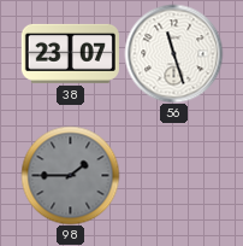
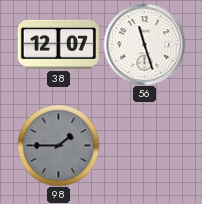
38: 23:07 -> 12:07 (58, 44)
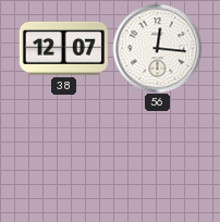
56: 11:27 -> 12:16 (157, 48)
98: 1:45 -> none (58, 145)
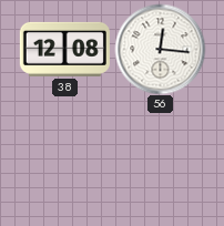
38: 12:07 -> 12:08 (64, 49)
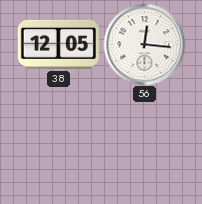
38: 12:08 -> 12:05 (58, 44)
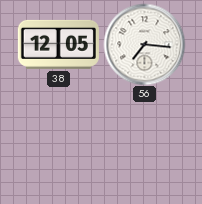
56: 12:16 -> 7:16 (144, 44)
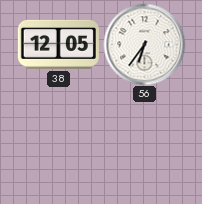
56: 7:16 -> 6:36 (144, 44)
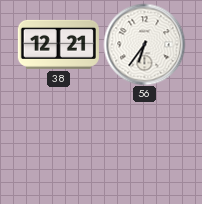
38: 12:05 -> 12:21 (58, 44)
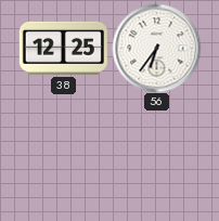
38: 12:21 -> 12:25 (63, 48)
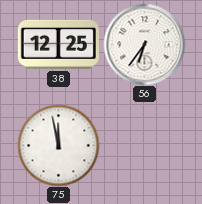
75: none -> 11:58 (58, 145)
